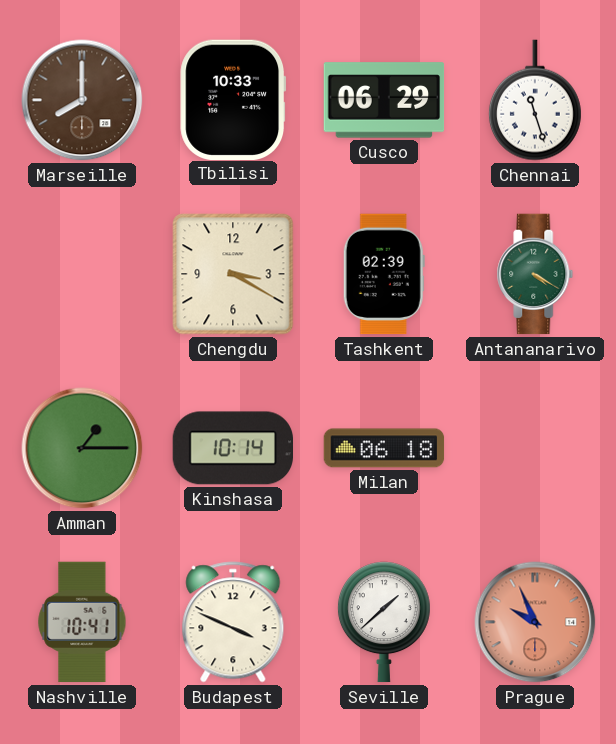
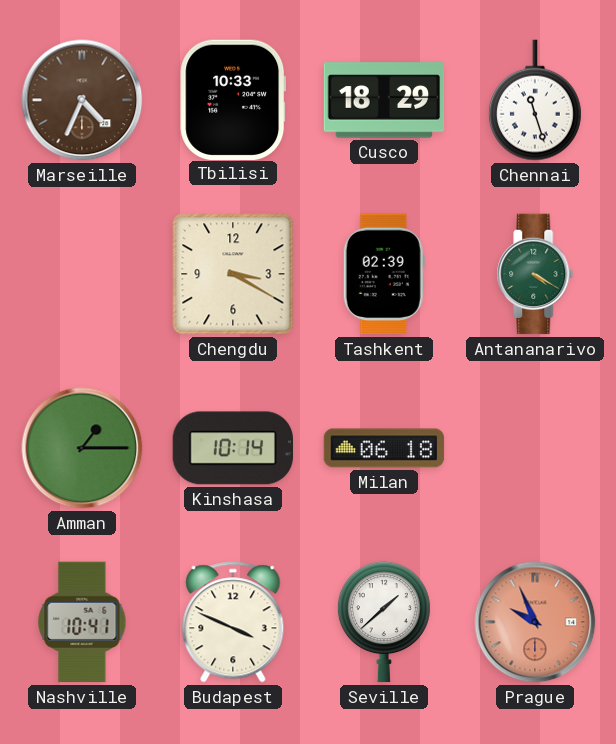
Marseille: 8:00 -> 4:34 (82, 100)
Cusco: 06:29 -> 18:29 (384, 100)
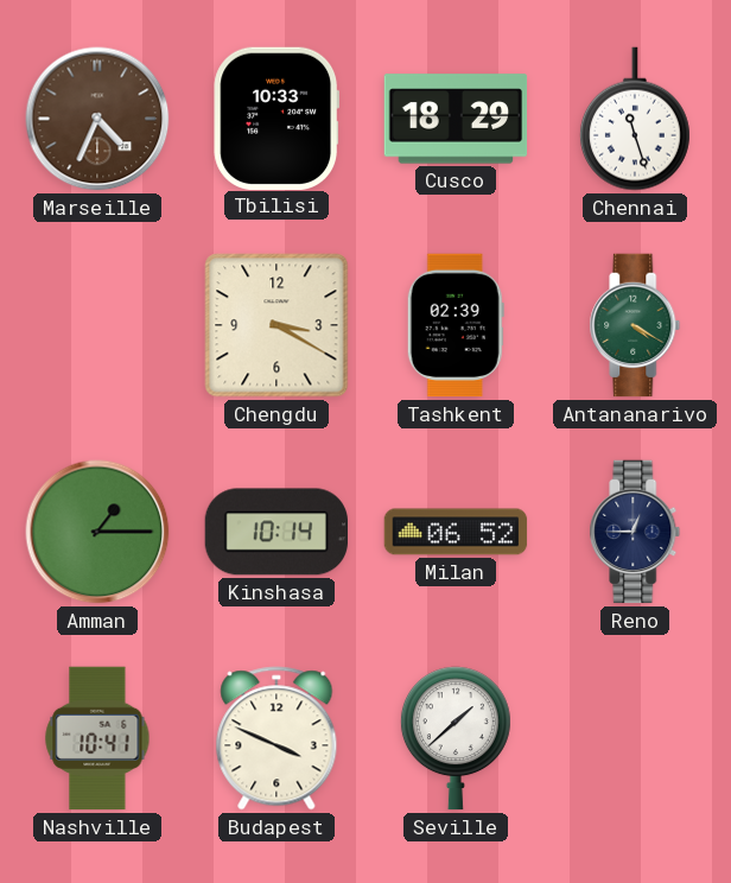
Milan: 06:18 -> 06:52 (456, 532)
Reno: none -> 12:45 (635, 532)
Prague: 9:56 -> none (535, 622)
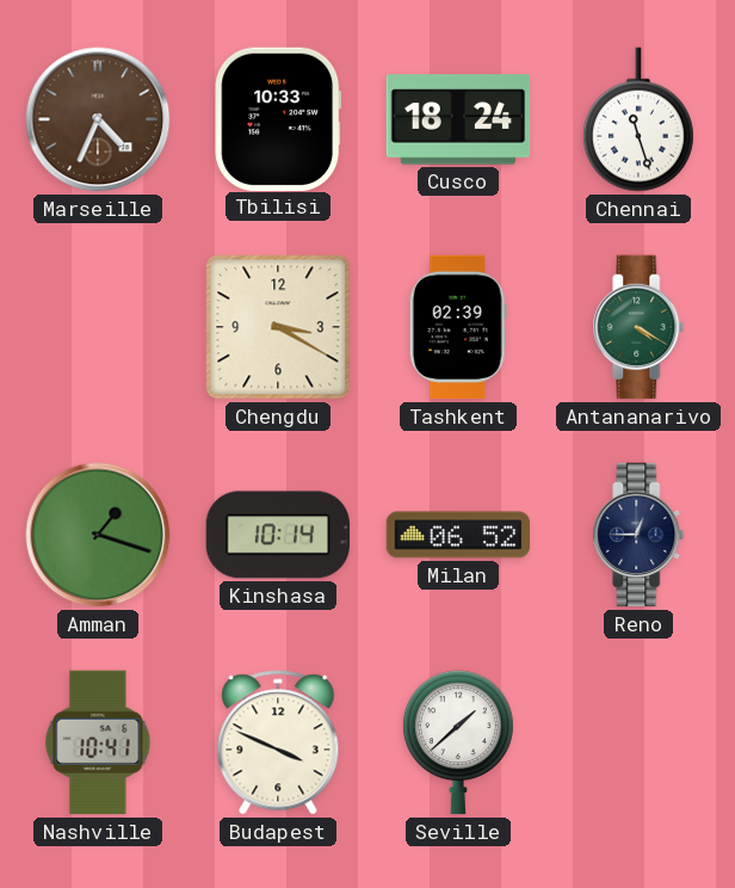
Cusco: 18:29 -> 18:24 (458, 119)
Amman: 1:15 -> 1:18 (98, 535)
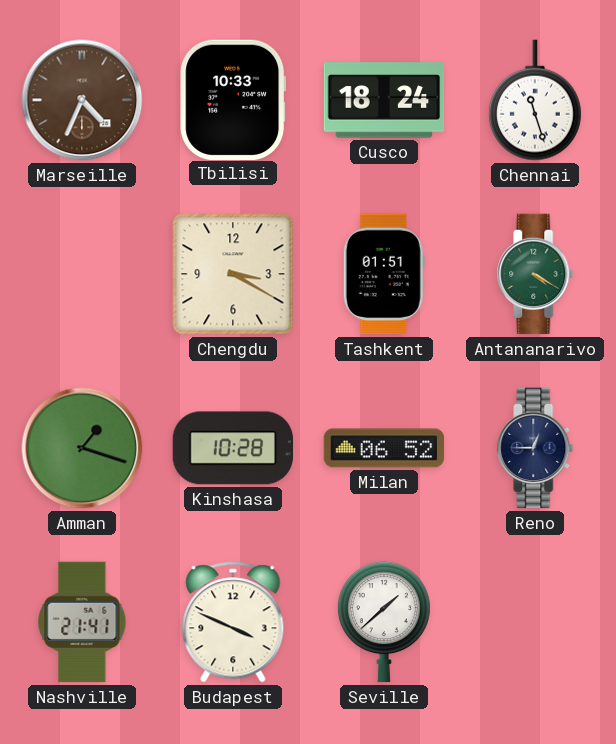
Tashkent: 02:39 -> 01:51 (384, 274)
Kinshasa: 10:14 -> 10:28 (233, 448)
Nashville: 10:41 -> 21:41 (82, 622)
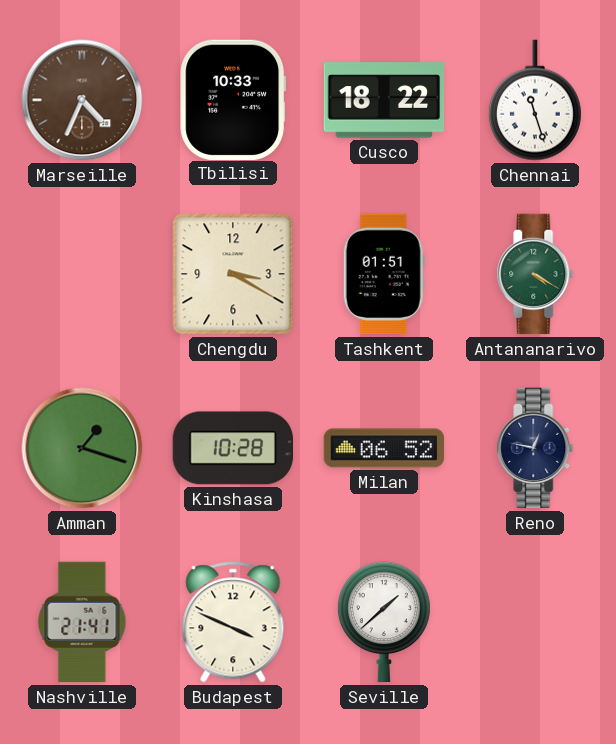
Cusco: 18:24 -> 18:22 (384, 100)
Reno: 12:45 -> 12:47 (535, 448)
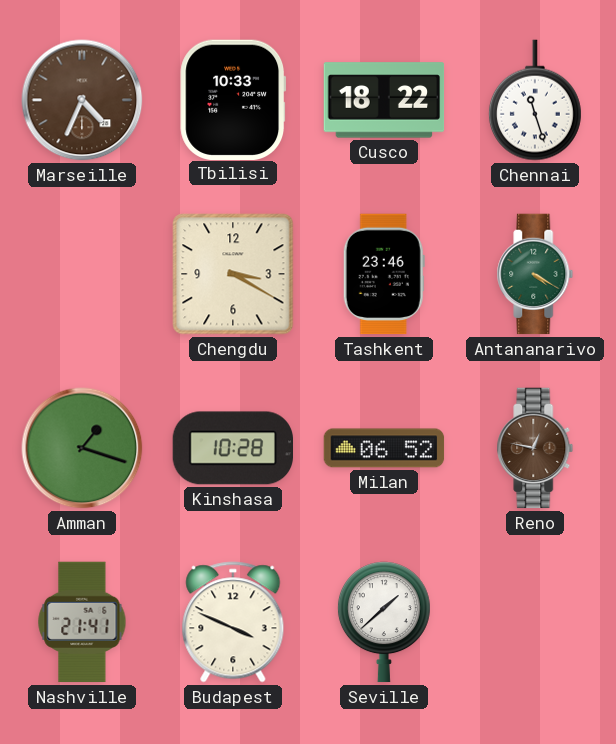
Tashkent: 01:51 -> 23:46 (384, 274)
Reno dial: navy -> brown (535, 448)
